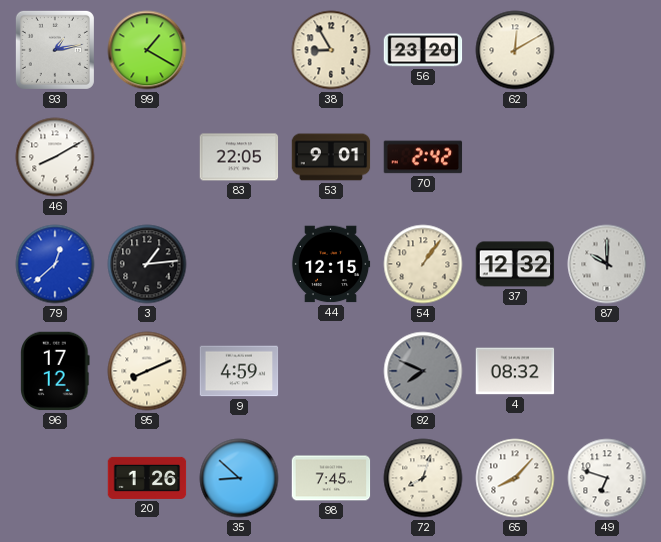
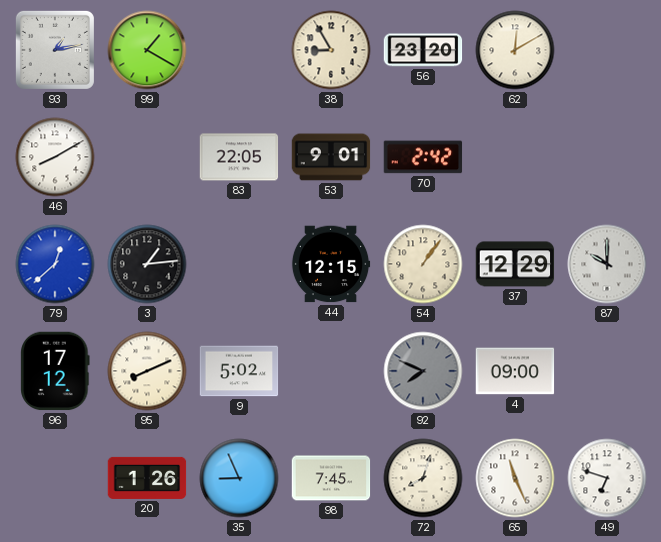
37: 12:32 -> 12:29 (515, 264)
9: 4:59 -> 5:02 (239, 371)
4: 08:32 -> 09:00 (515, 371)
35: 8:52 -> 8:56 (239, 478)
65: 8:07 -> 11:26 (515, 478)
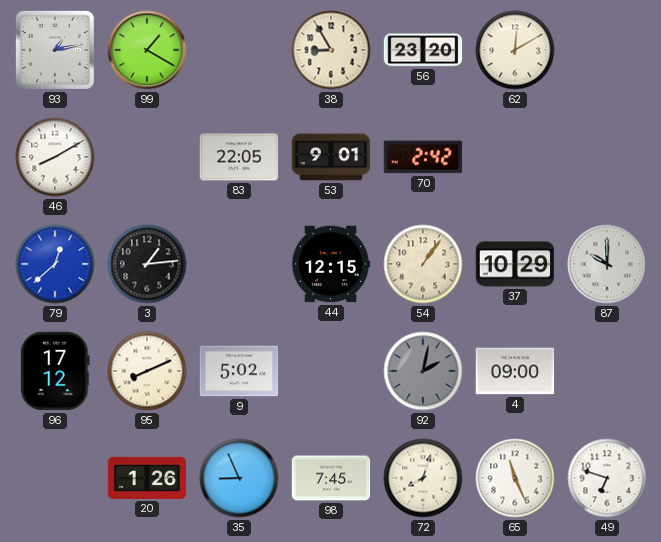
37: 12:29 -> 10:29 (515, 264)
92: 7:49 -> 2:02 (423, 371)
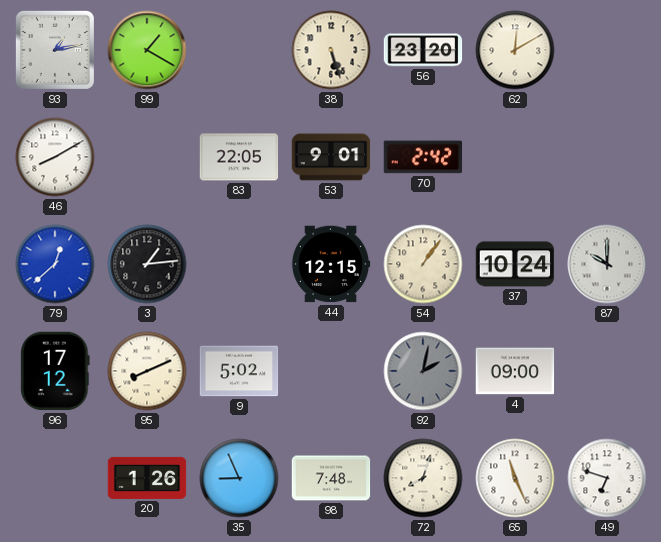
38: 8:55 -> 5:27 (331, 50)
37: 10:29 -> 10:24 (515, 264)
98: 7:45 -> 7:48 (331, 478)
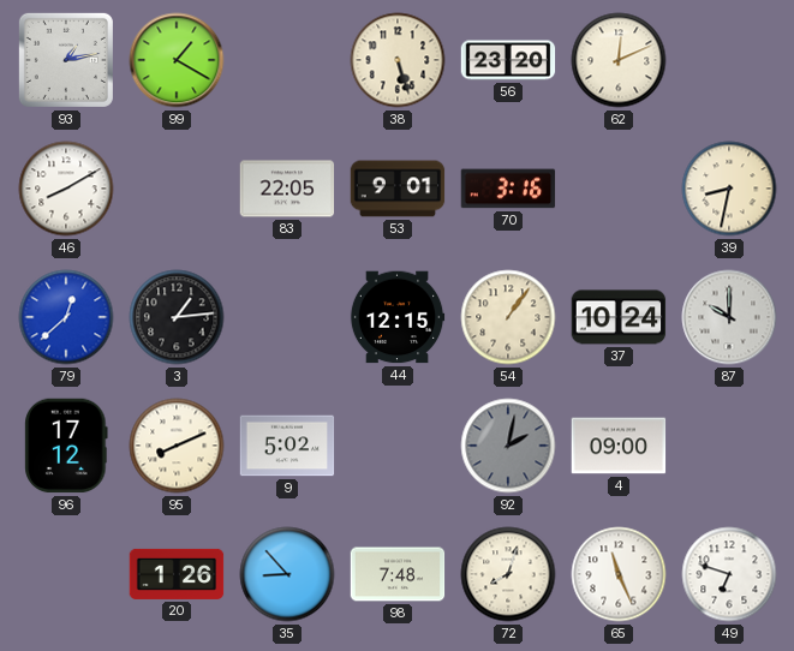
62: 12:10 -> 12:11 (619, 60)
70: 2:42 -> 3:16 (508, 189)
39: none -> 8:32 (729, 189)
35: 8:56 -> 8:53 (287, 574)
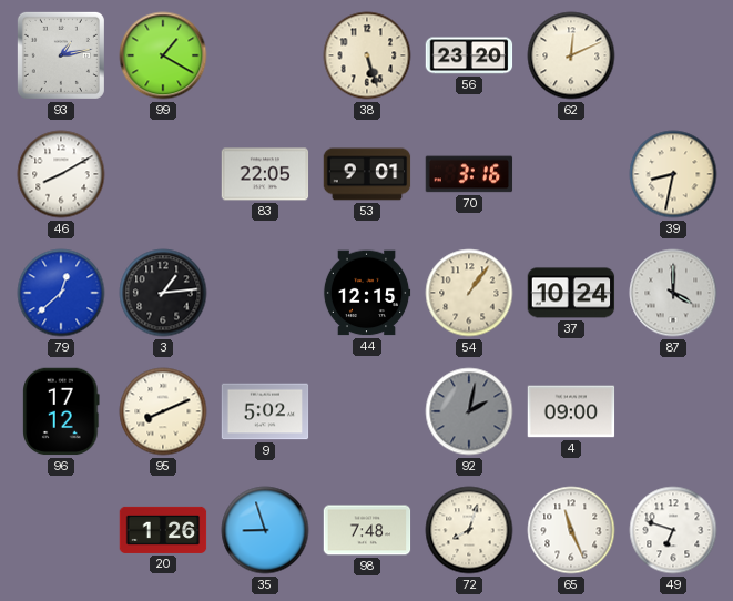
87: 10:00 -> 4:00 (673, 293)
35: 8:53 -> 8:57 (265, 530)
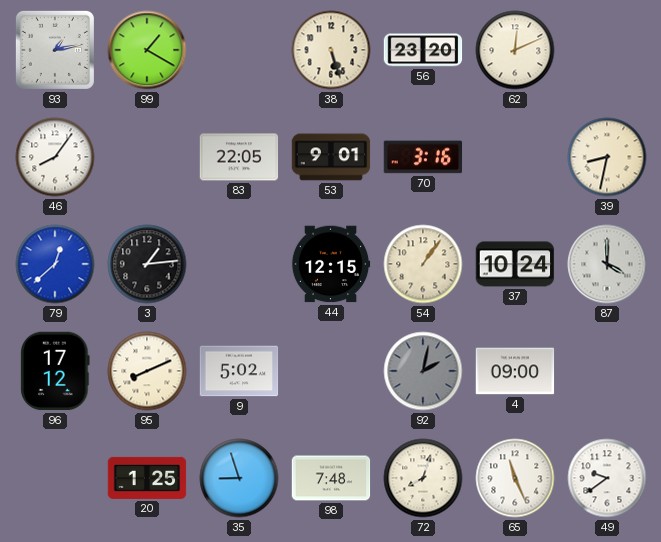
46: 8:10 -> 8:06 (55, 157)
20: 1:26 -> 1:25 (147, 478)
49: 6:48 -> 9:39 (607, 478)
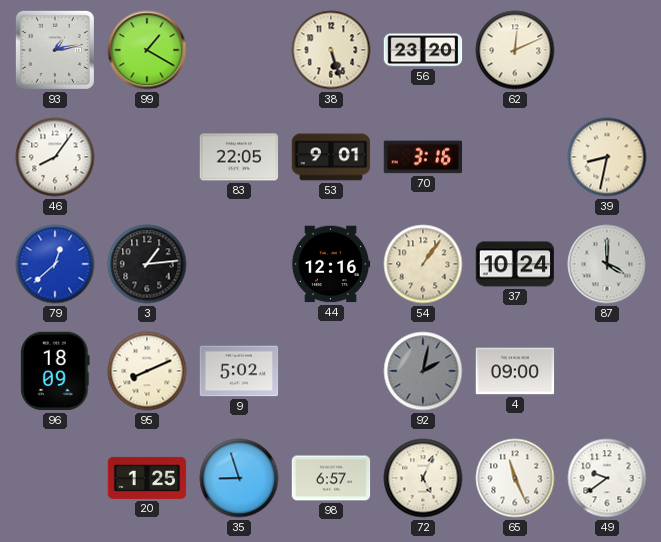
44: 12:15 -> 12:16 (331, 264)
96: 17:12 -> 18:09 (55, 371)
98: 7:48 -> 6:57 (331, 478)
72: 8:03 -> 5:04 (423, 478)
